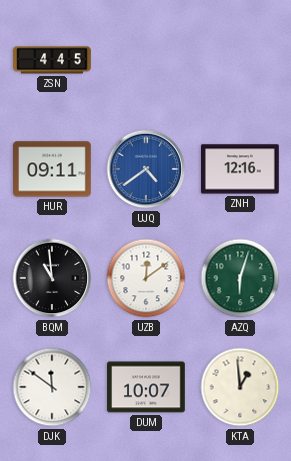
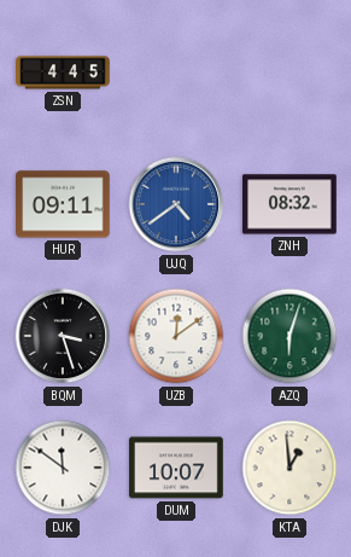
ZNH: 12:16 -> 08:32 (291, 204)
BQM: 10:59 -> 3:27 (63, 336)
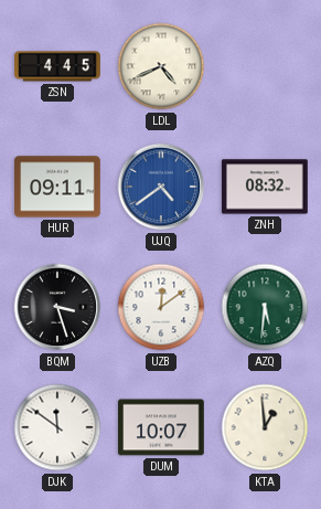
LDL: none -> 4:41 (161, 66)
AZQ: 6:03 -> 5:31 (265, 307)
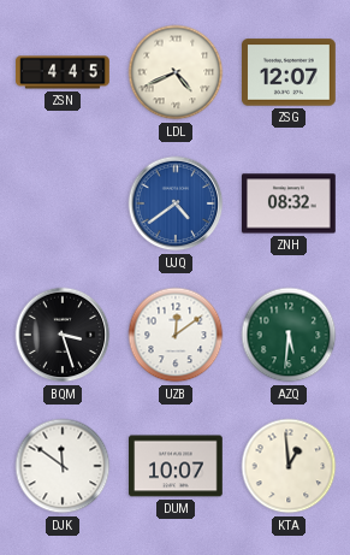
ZSG: none -> 12:07 (290, 72)
HUR: 09:11 -> none (58, 187)
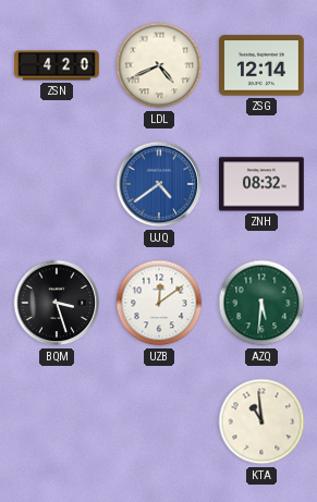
ZSN: 4:45 -> 4:20 (57, 65)
ZSG: 12:07 -> 12:14 (263, 65)
DJK: 11:51 -> none (63, 466)
DUM: 10:07 -> none (177, 466)
KTA: 12:59 -> 10:59 (261, 421)
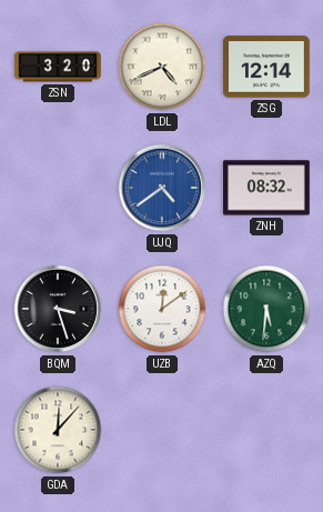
ZSN: 4:20 -> 3:20 (58, 67)
GDA: none -> 12:07 (58, 430)
KTA: 10:59 -> none (261, 421)
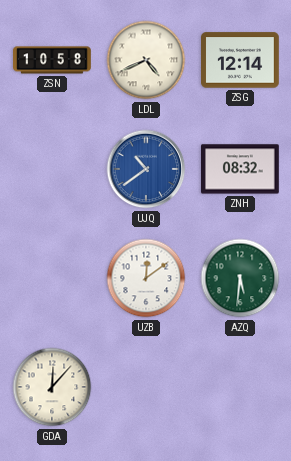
ZSN: 3:20 -> 10:58 (52, 60)
UJQ: 4:39 -> 10:39 (146, 169)
BQM: 3:27 -> none (58, 309)
